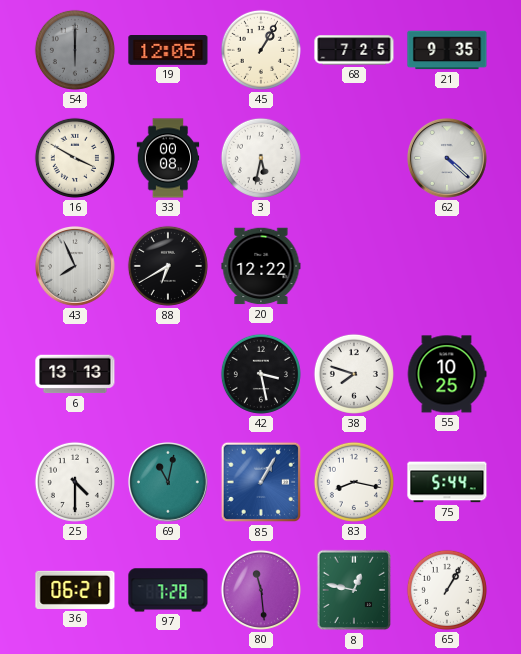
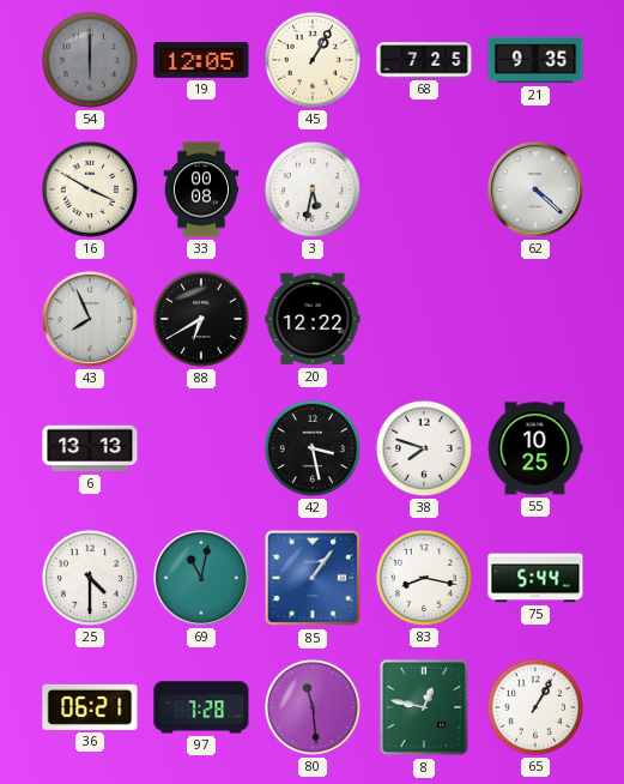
85: 1:05 -> 1:06 (313, 578)
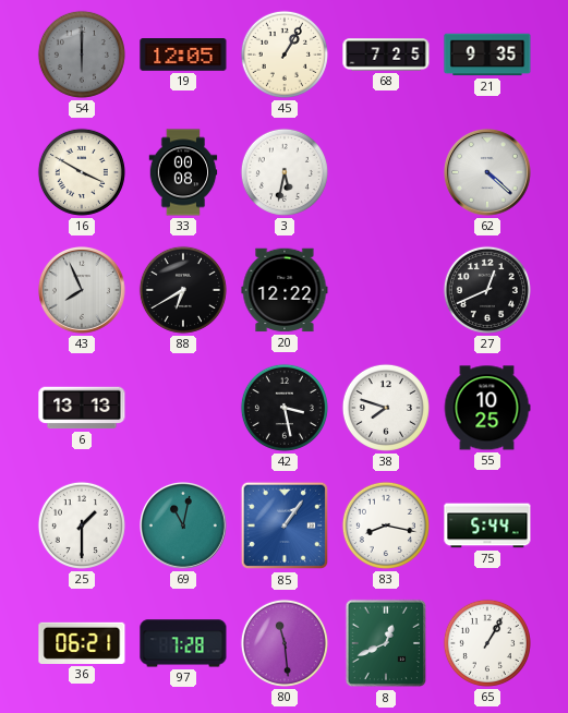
27: none -> 12:41 (487, 290)
25: 4:30 -> 1:30 (82, 525)
8: 12:47 -> 12:41 (385, 643)
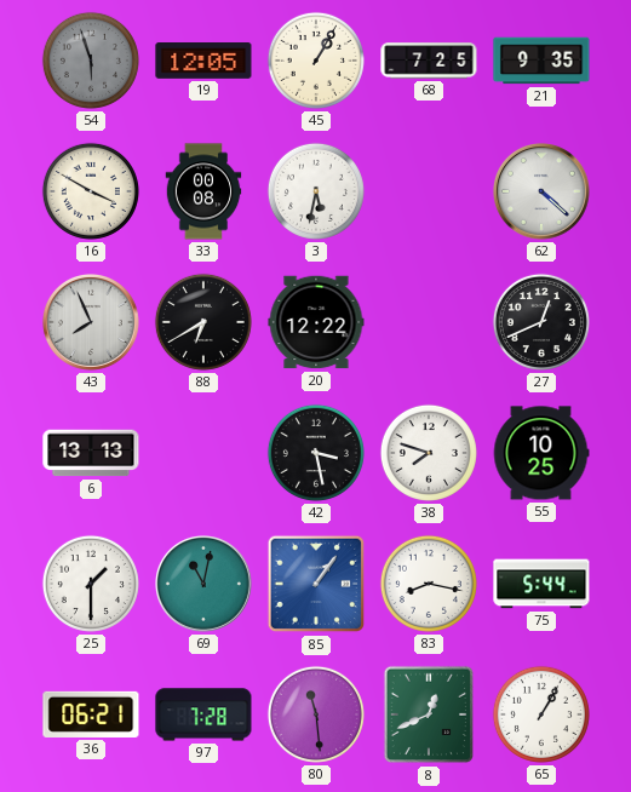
54: 6:00 -> 5:57 (91, 61)
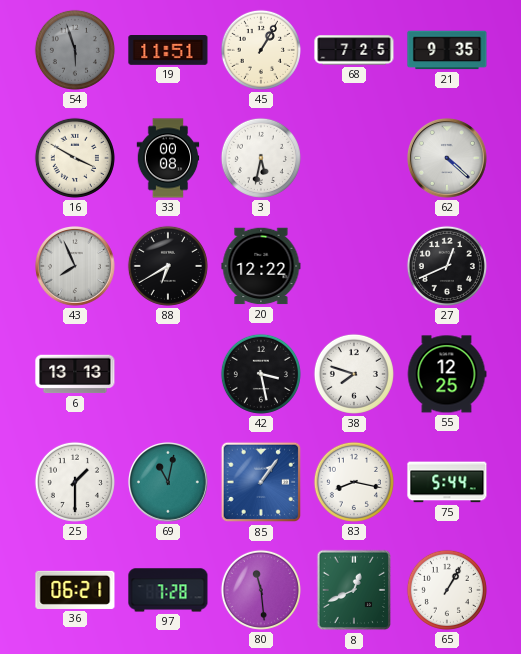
19: 12:05 -> 11:51 (168, 51)
55: 10:25 -> 12:25 (447, 374)
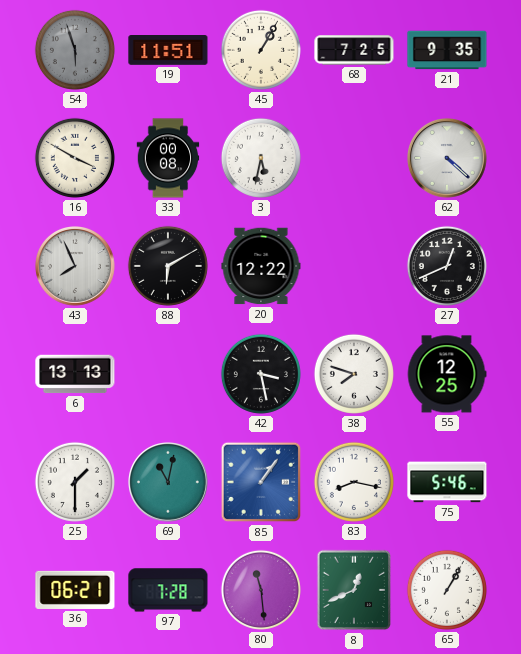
88: 6:40 -> 6:10 (168, 266)
75: 5:44 -> 5:46 (447, 482)
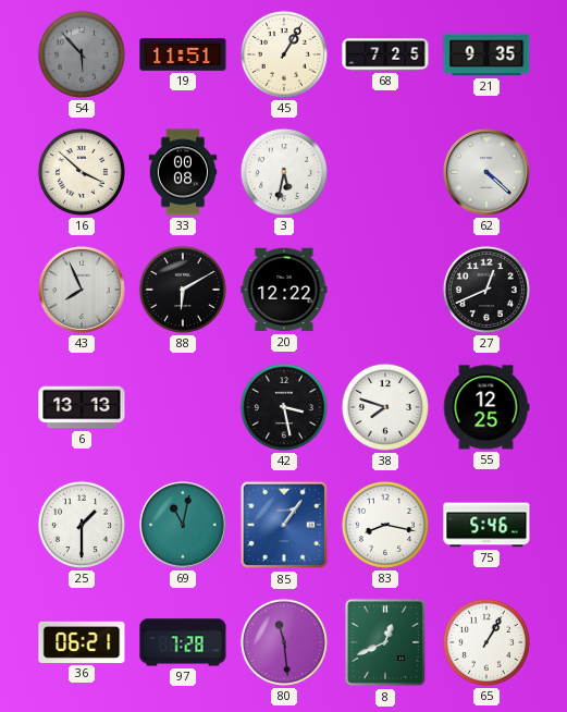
54: 5:57 -> 5:53 (82, 54)
16: 3:50 -> 3:52 (82, 172)
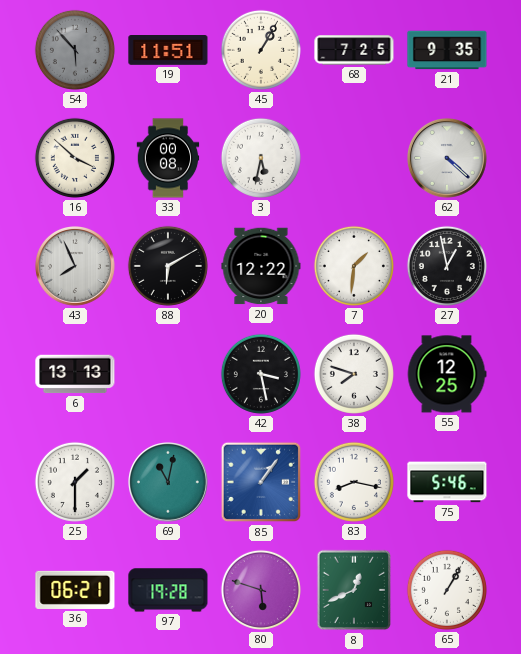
7: none -> 1:31 (354, 266)
27: 12:41 -> 12:58 (447, 266)
97: 7:28 -> 19:28 (168, 590)
80: 11:29 -> 5:48 (261, 590)
